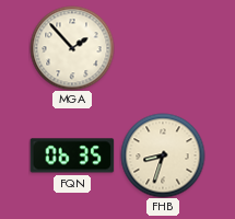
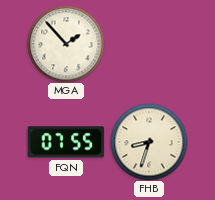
FQN: 06:35 -> 07:55 (66, 142)
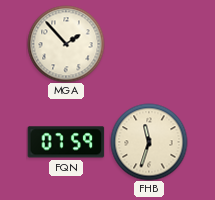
FQN: 07:55 -> 07:59 (66, 142)
FHB: 8:33 -> 11:33 (149, 142)
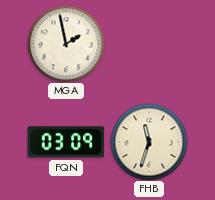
MGA: 1:53 -> 1:58 (66, 44)
FQN: 07:59 -> 03:09 (66, 142)
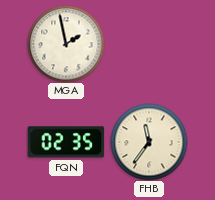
FQN: 03:09 -> 02:35 (66, 142)
FHB: 11:33 -> 11:36 (149, 142)
